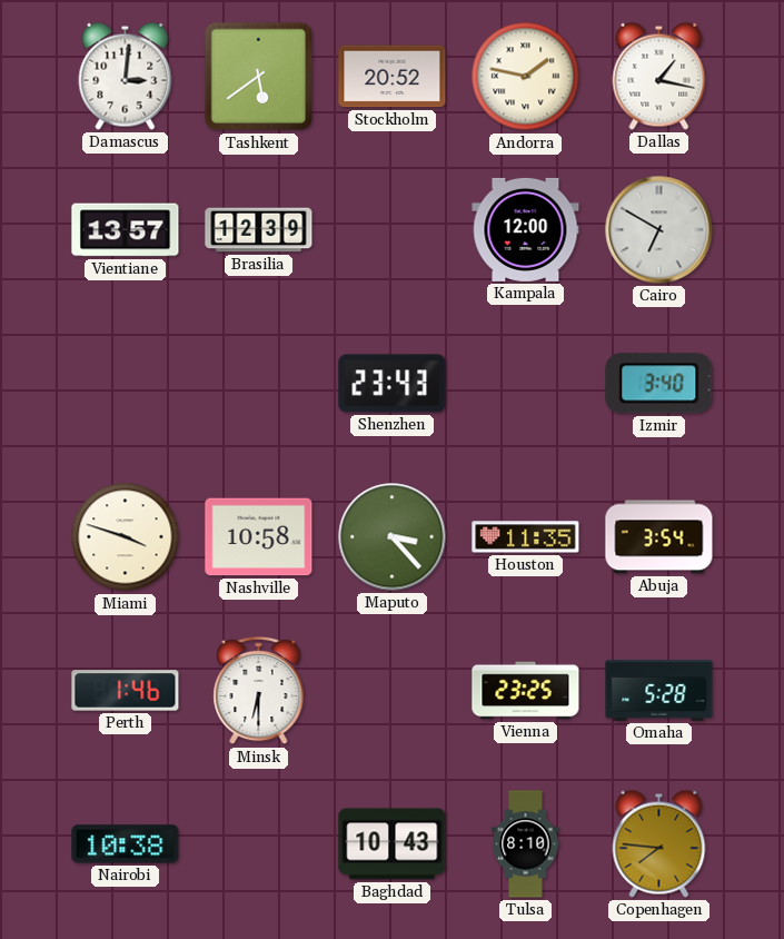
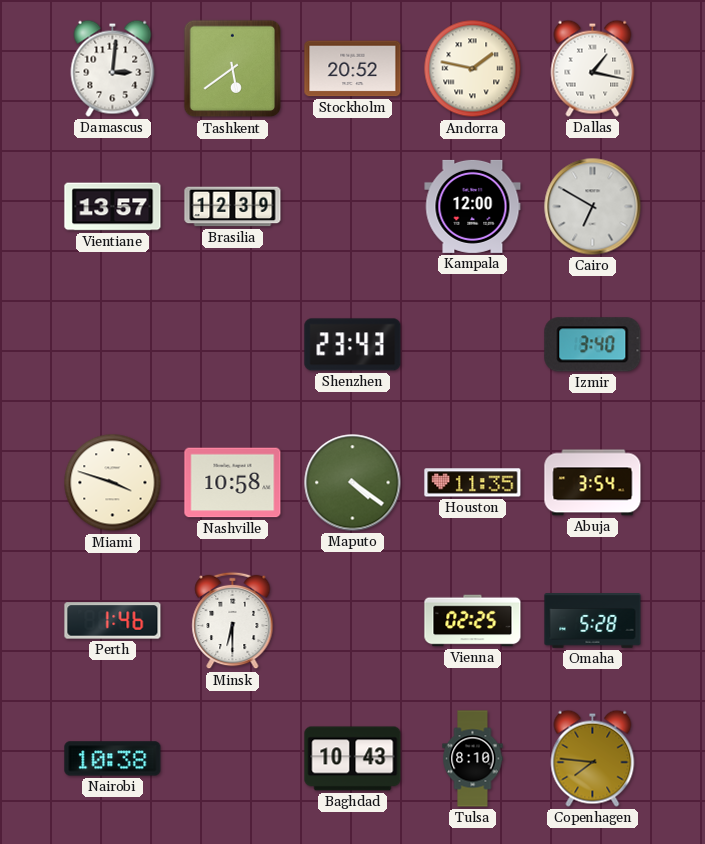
Maputo: 3:23 -> 4:21 (353, 483)
Vienna: 23:25 -> 02:25 (473, 621)
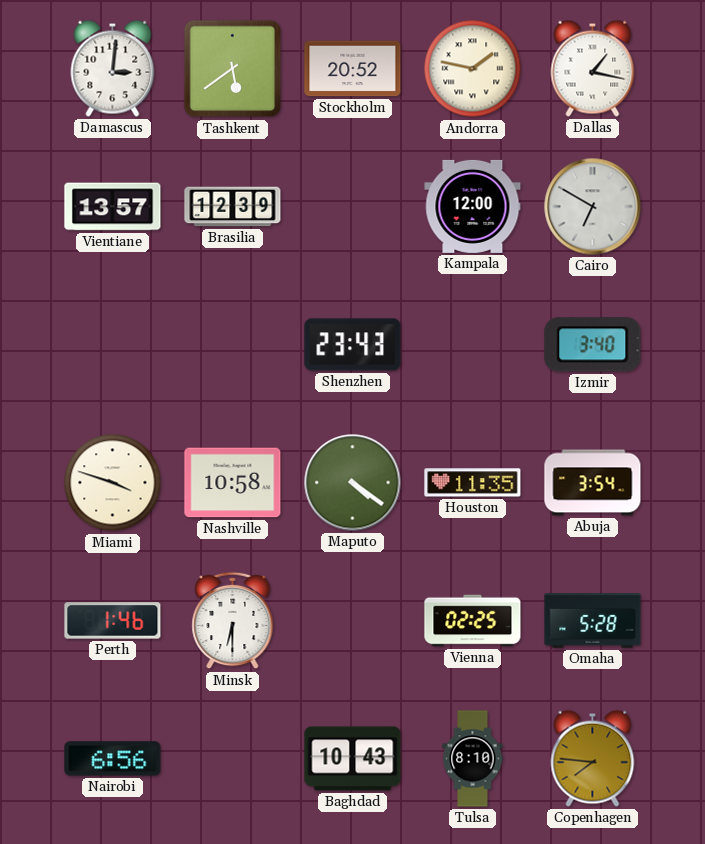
Nairobi: 10:38 -> 6:56 (113, 759)
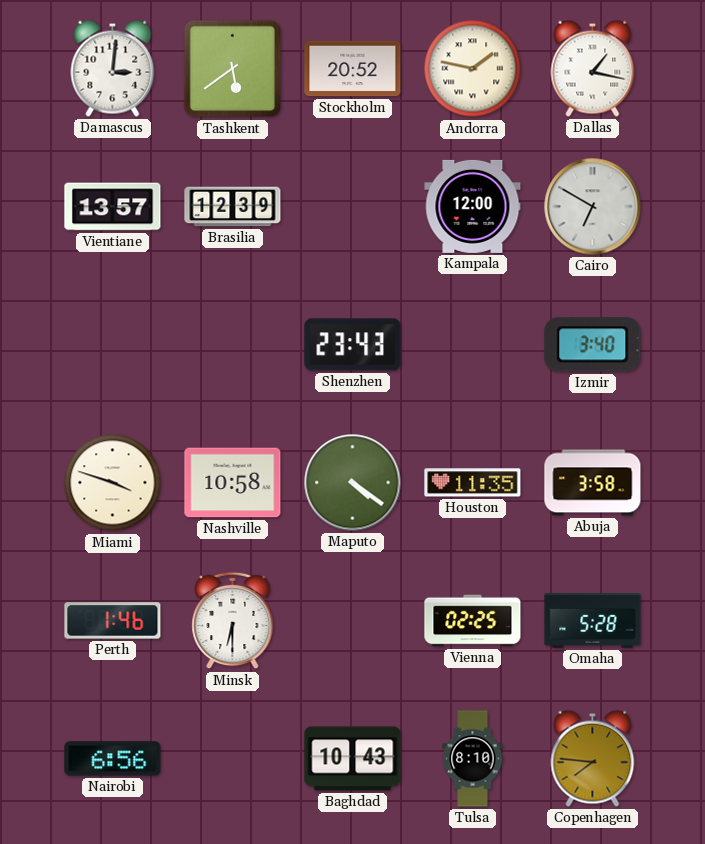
Abuja: 3:54 -> 3:58 (593, 483)
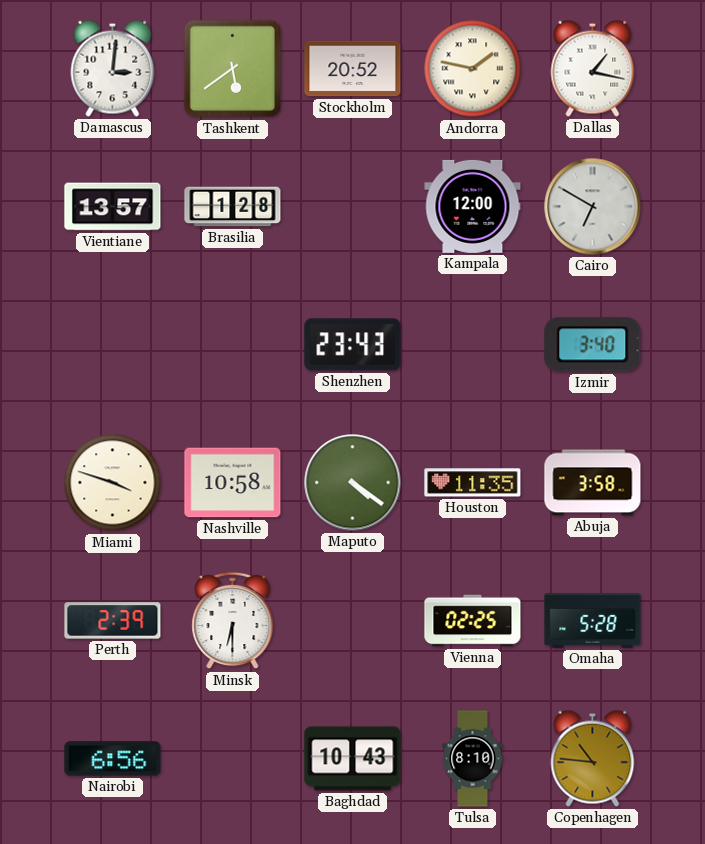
Brasilia: 12:39 -> 1:28 (233, 207)
Perth: 1:46 -> 2:39 (113, 621)
Copenhagen: 7:46 -> 10:46 (593, 758)
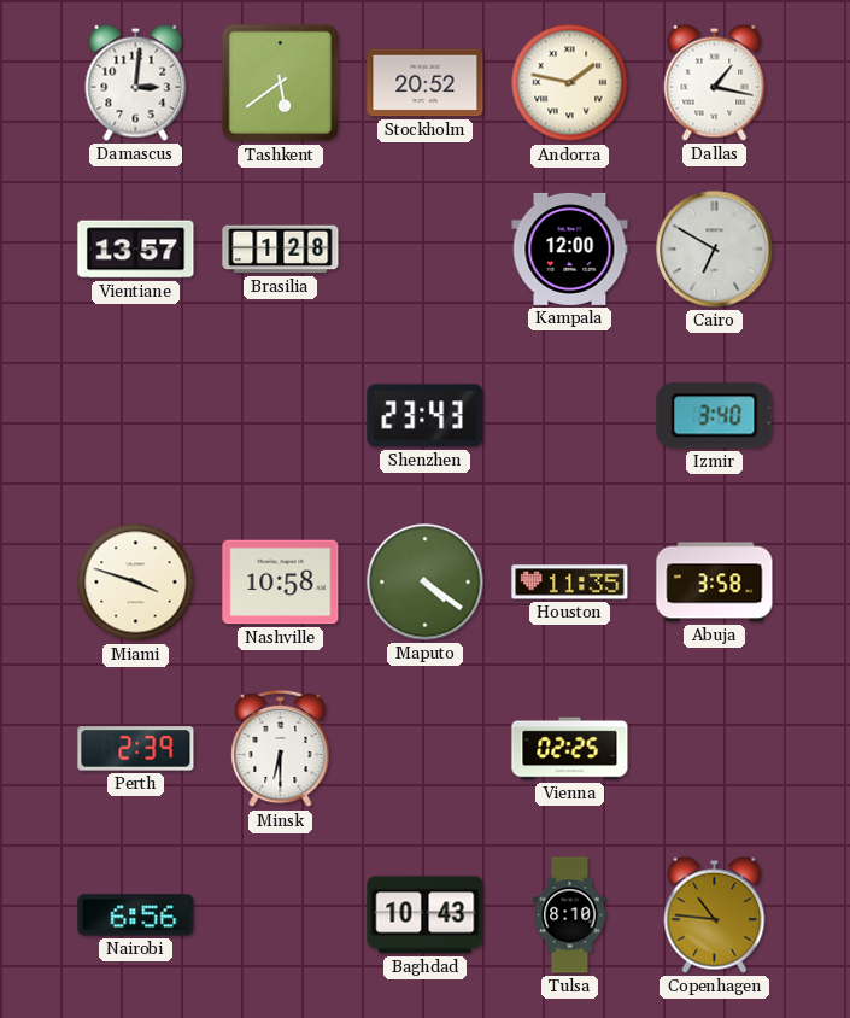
Omaha: 5:28 -> none (593, 621)
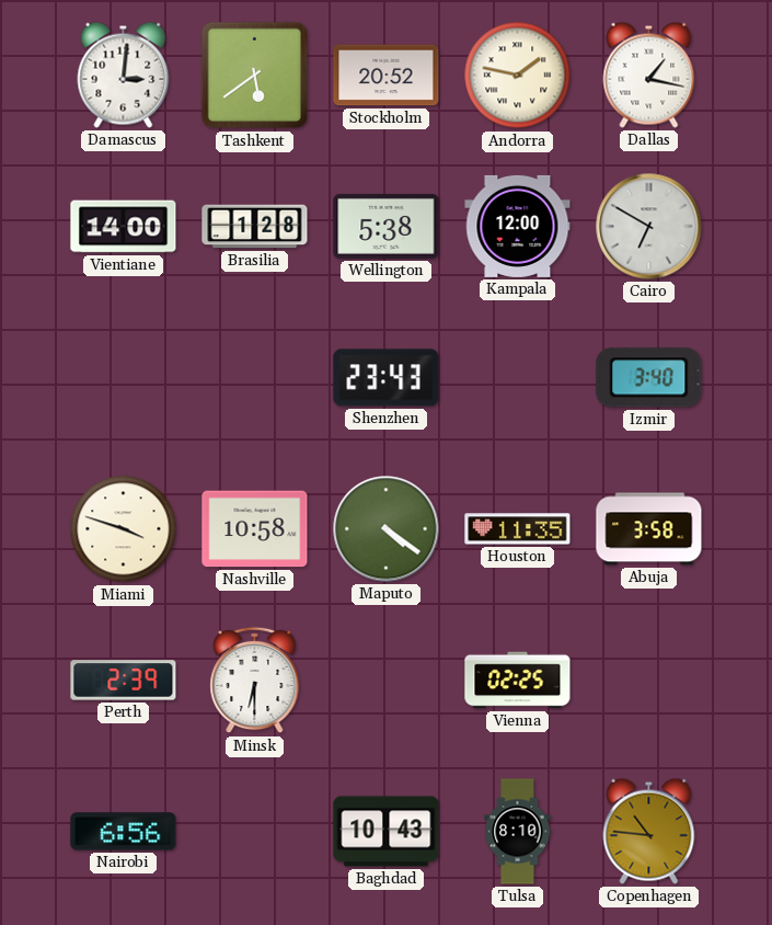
Vientiane: 13:57 -> 14:00 (124, 227)
Wellington: none -> 5:38 (387, 226)
